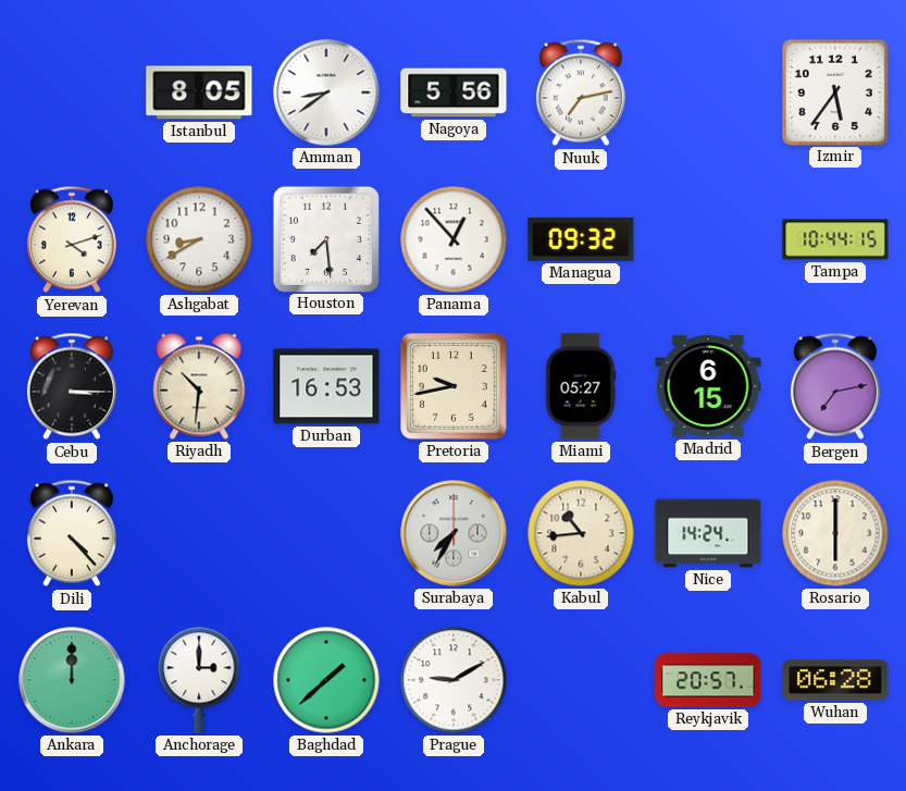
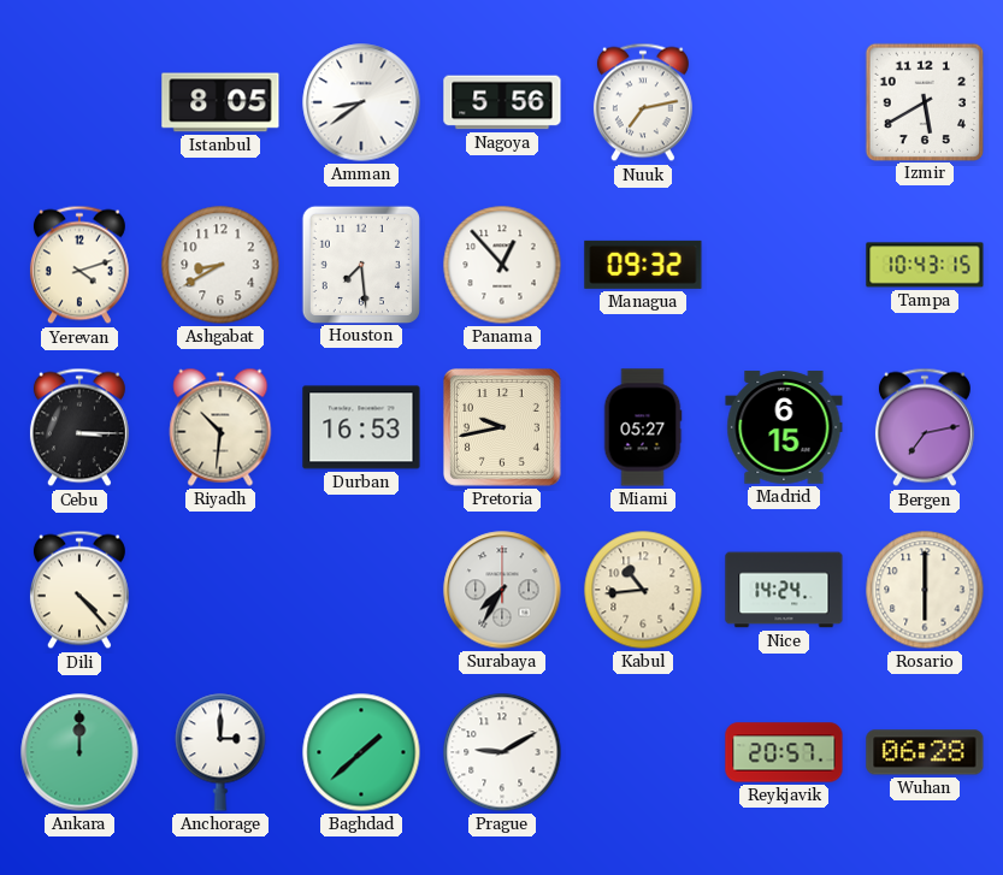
Izmir: 5:36 -> 5:40 (924, 101)
Tampa: 10:44 -> 10:43 (925, 265)
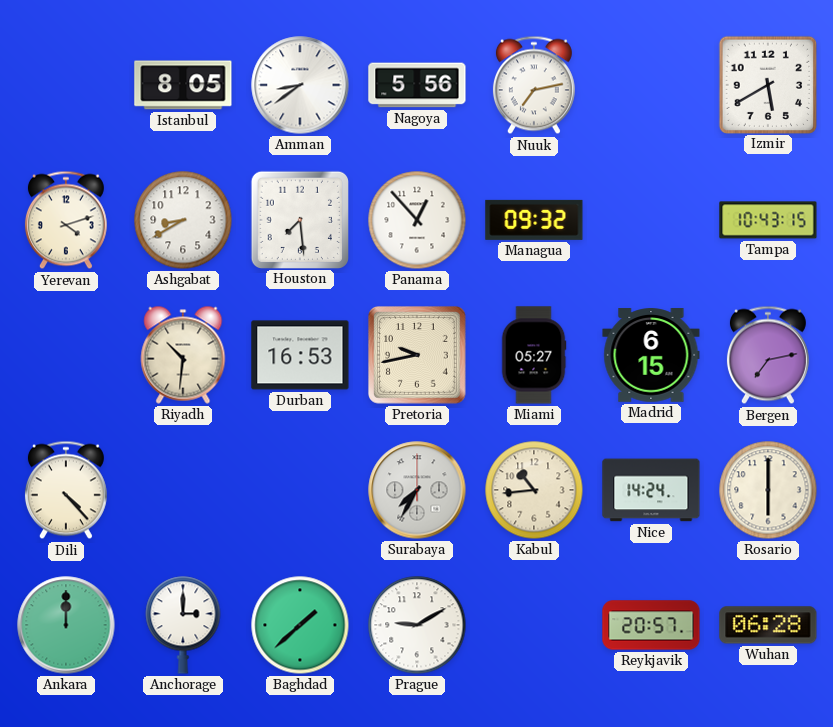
Cebu: 3:15 -> none (79, 427)
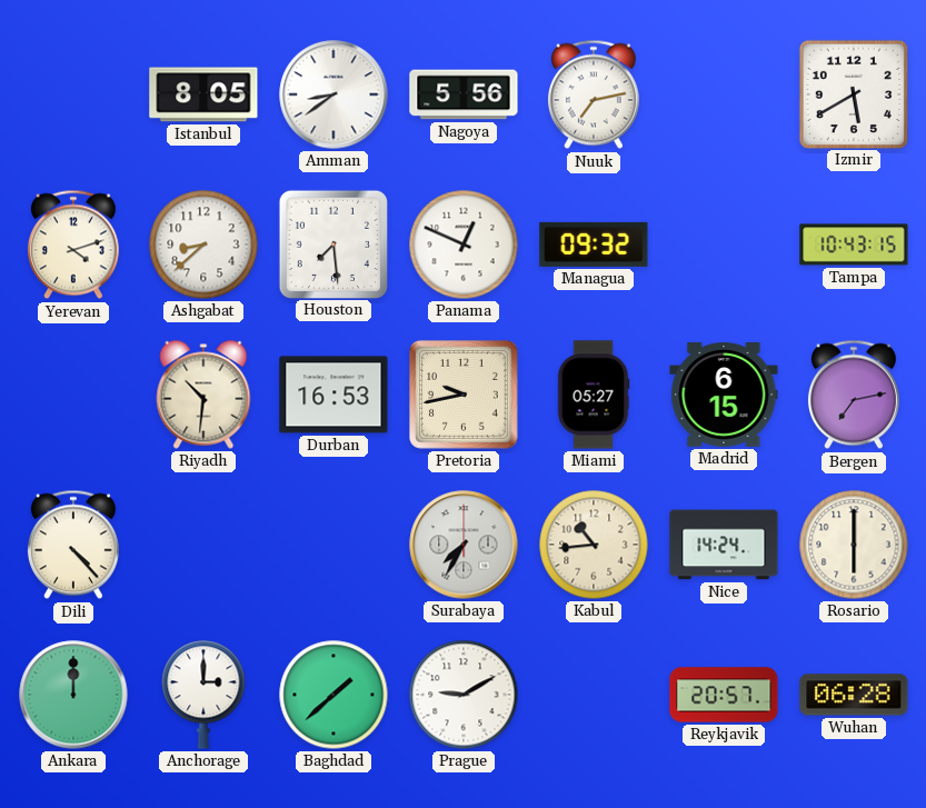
Ashgabat: 8:40 -> 8:38 (203, 245)
Panama: 12:53 -> 12:49 (464, 245)
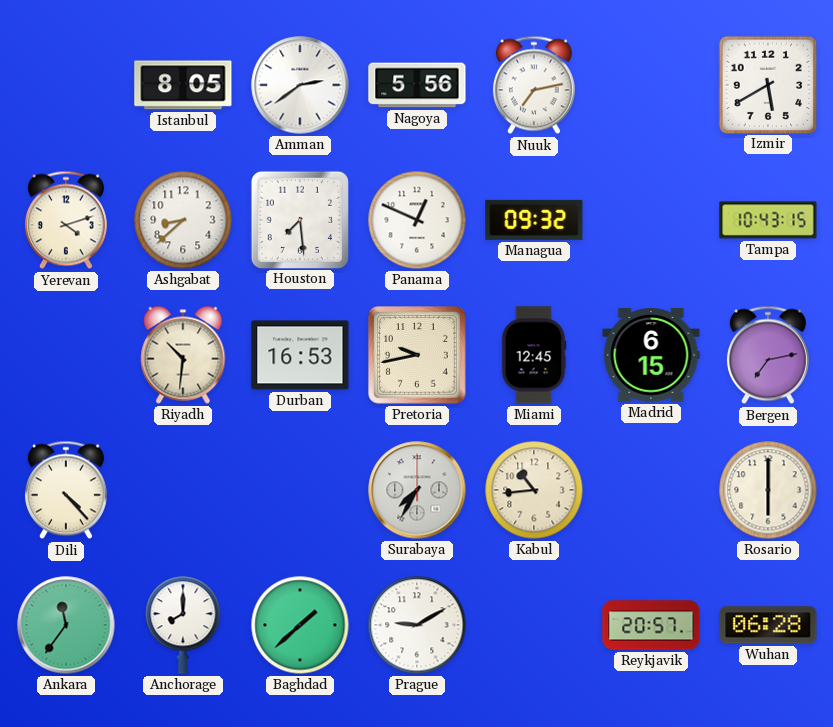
Amman: 8:39 -> 2:39 (300, 85)
Miami: 05:27 -> 12:45 (534, 355)
Nice: 14:24 -> none (724, 545)
Ankara: 12:00 -> 11:36 (66, 625)
Anchorage: 3:00 -> 8:00 (183, 625)
